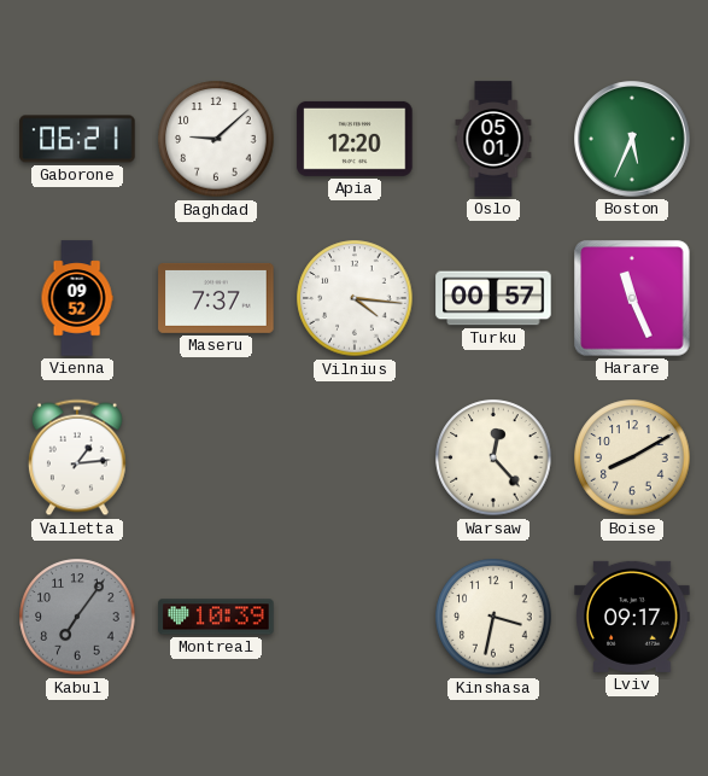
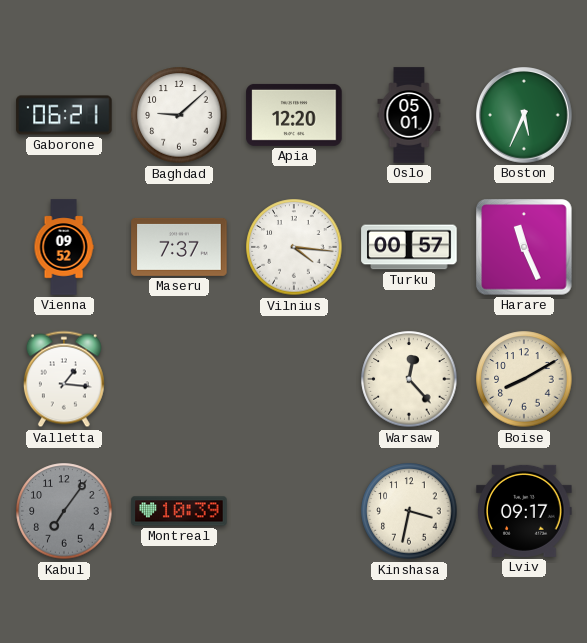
Valletta: 1:14 -> 1:16 (64, 379)
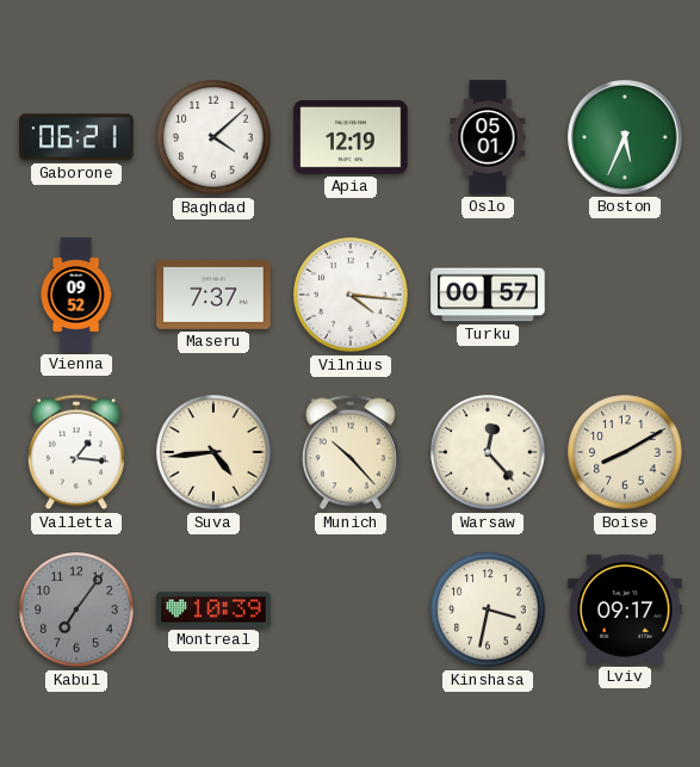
Baghdad: 9:08 -> 4:08 (213, 137)
Apia: 12:20 -> 12:19 (351, 137)
Harare: 11:26 -> none (524, 247)
Suva: none -> 4:44 (213, 452)
Munich: none -> 10:23 (351, 452)
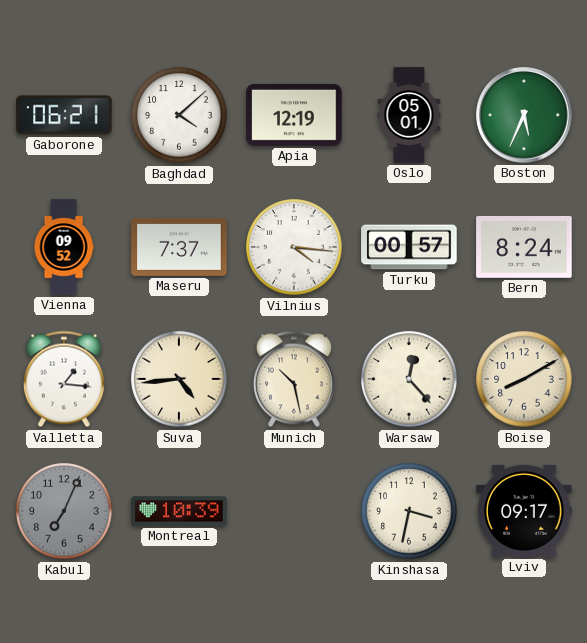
Bern: none -> 8:24 (524, 248)
Munich: 10:23 -> 10:28 (294, 379)
Kabul: 7:06 -> 7:04 (64, 511)
